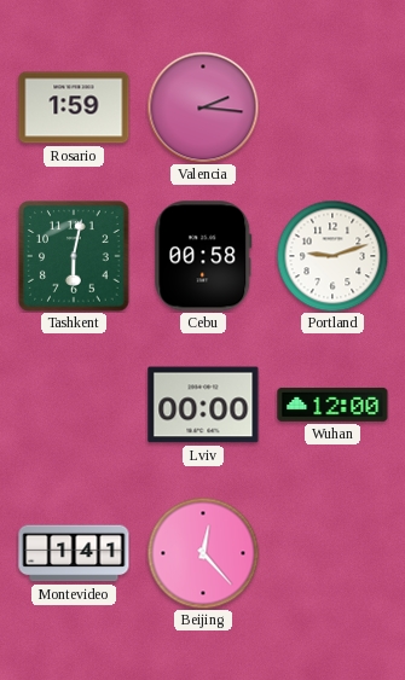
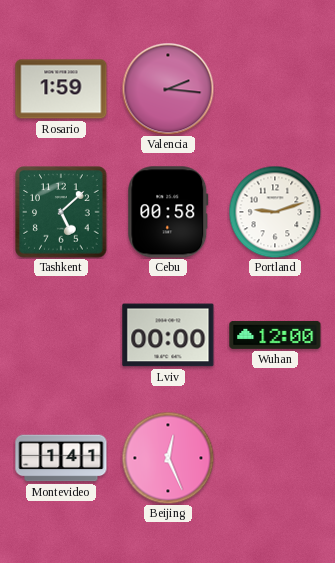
Tashkent: 6:02 -> 5:08 (61, 212)
Beijing: 12:23 -> 12:26 (168, 458)
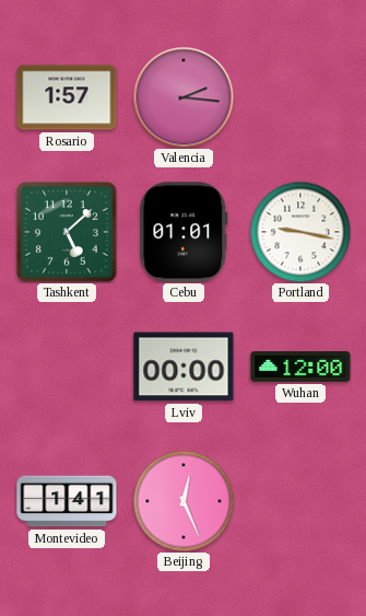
Rosario: 1:59 -> 1:57 (67, 97)
Cebu: 00:58 -> 01:01 (184, 232)
Portland: 9:12 -> 9:17 (300, 232)
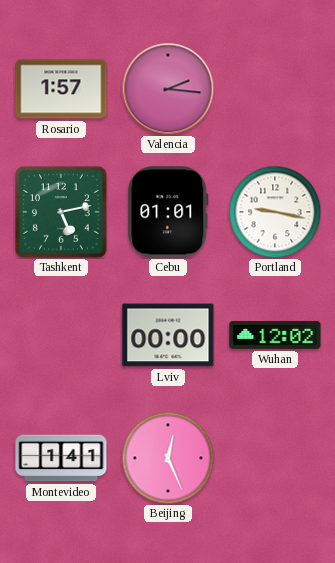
Tashkent: 5:08 -> 5:13 (61, 212)
Wuhan: 12:00 -> 12:02 (275, 335)
